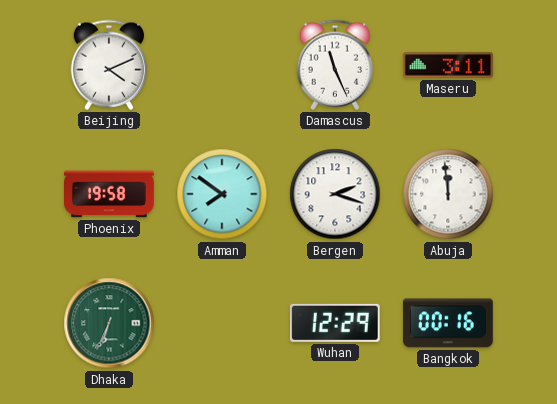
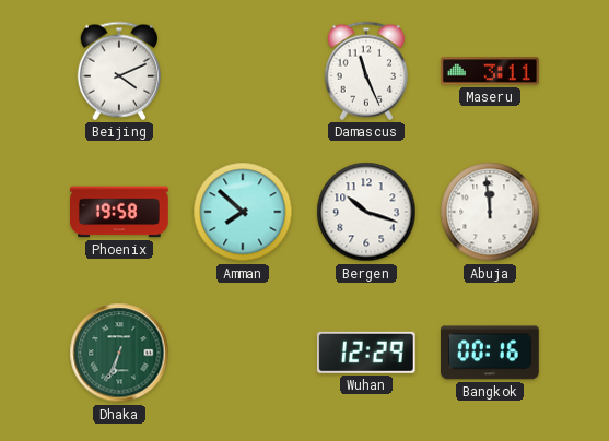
Amman: 7:51 -> 7:52 (243, 212)
Bergen: 2:18 -> 10:18 (366, 212)
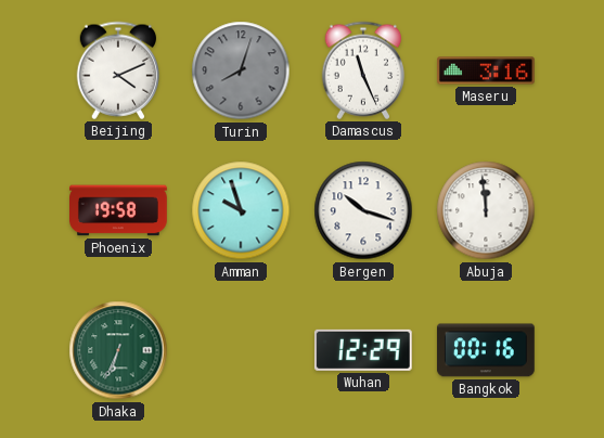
Turin: none -> 8:03 (241, 70)
Maseru: 3:11 -> 3:16 (487, 70)
Amman: 7:52 -> 9:57 (241, 210)
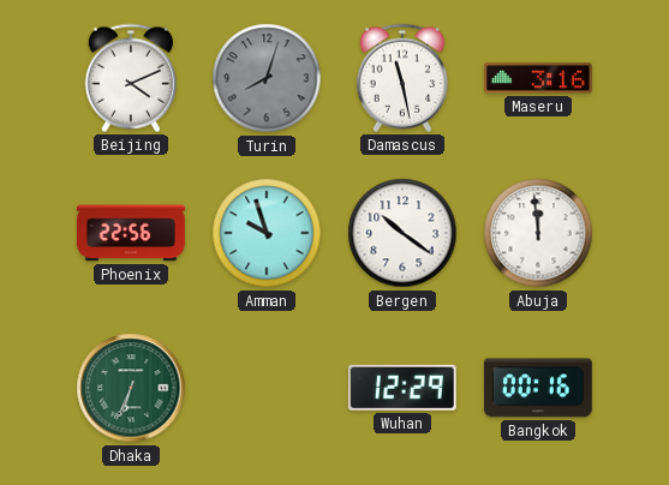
Damascus: 11:26 -> 11:28 (402, 78)
Phoenix: 19:58 -> 22:56 (132, 233)
Bergen: 10:18 -> 10:21 (402, 233)
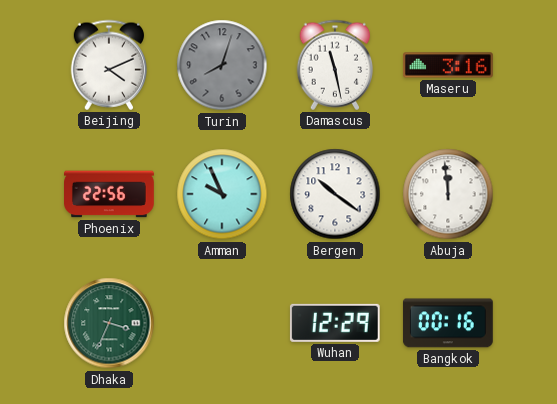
Amman: 9:57 -> 9:56 (222, 194)
Dhaka: 6:34 -> 3:34 (109, 323)
